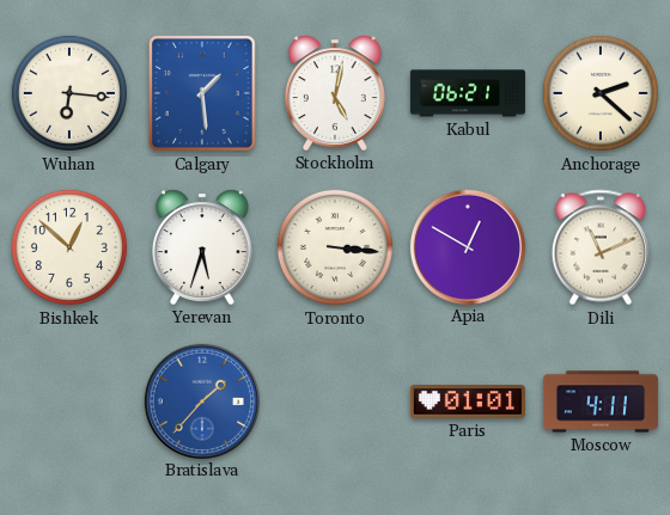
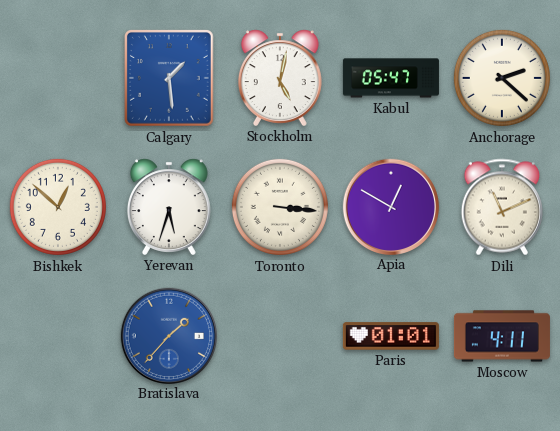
Wuhan: 6:16 -> none (69, 93)
Kabul: 06:21 -> 05:47 (391, 78)
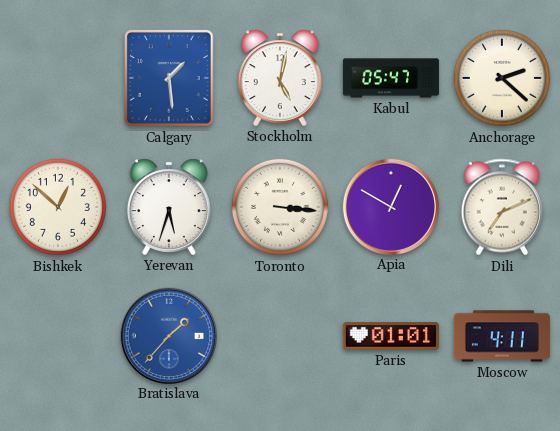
Dili: 11:11 -> 7:11 (501, 207)
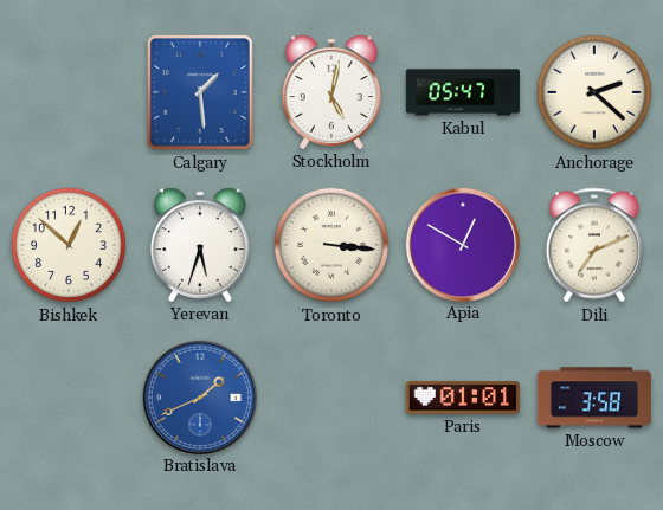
Bratislava: 1:37 -> 1:41 (199, 396)
Moscow: 4:11 -> 3:58 (594, 398)
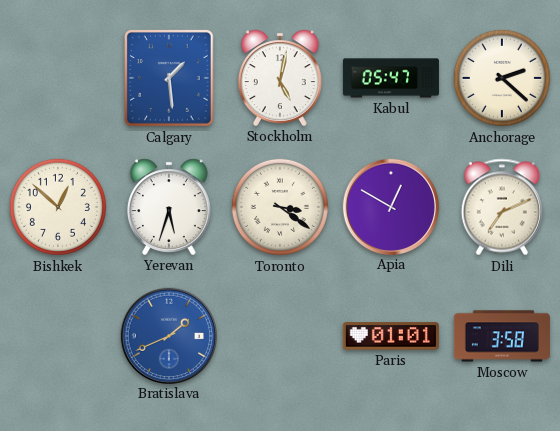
Toronto: 3:16 -> 3:21 (280, 207)
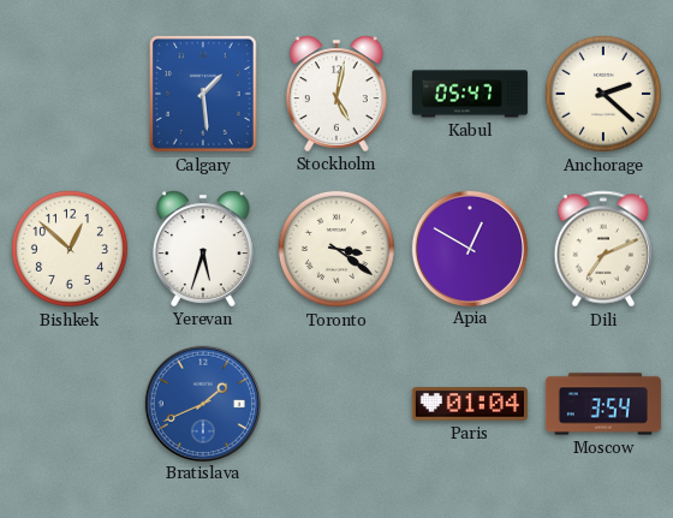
Paris: 01:01 -> 01:04 (470, 404)
Moscow: 3:58 -> 3:54 (603, 404)
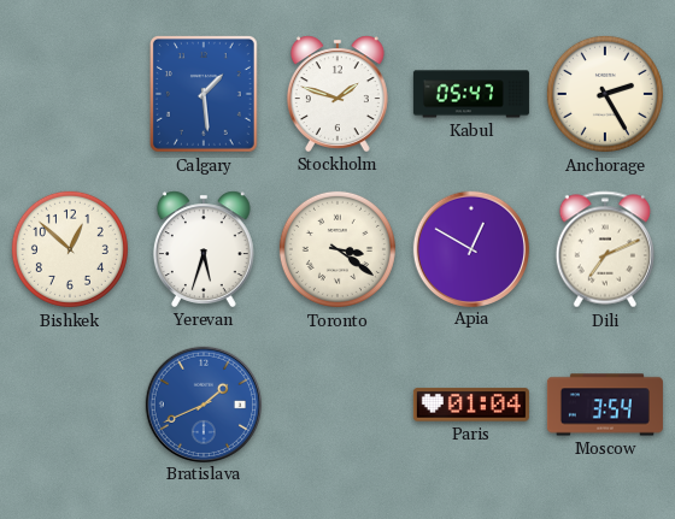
Stockholm: 5:02 -> 1:48 (337, 94)
Anchorage: 2:22 -> 2:25 (605, 94)
